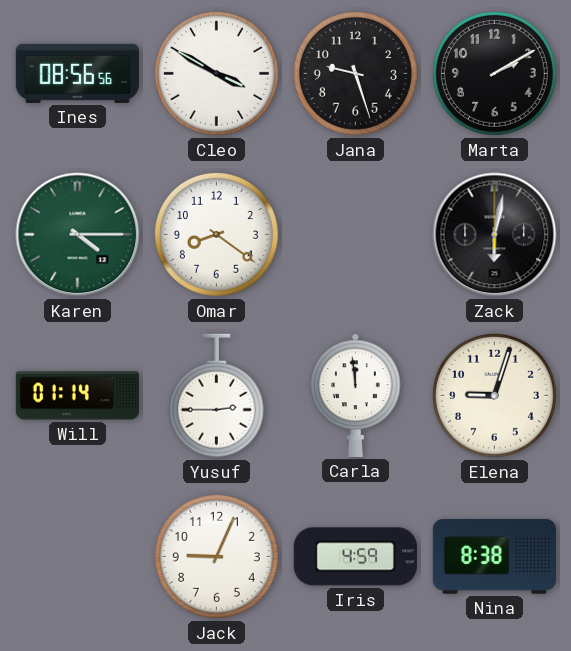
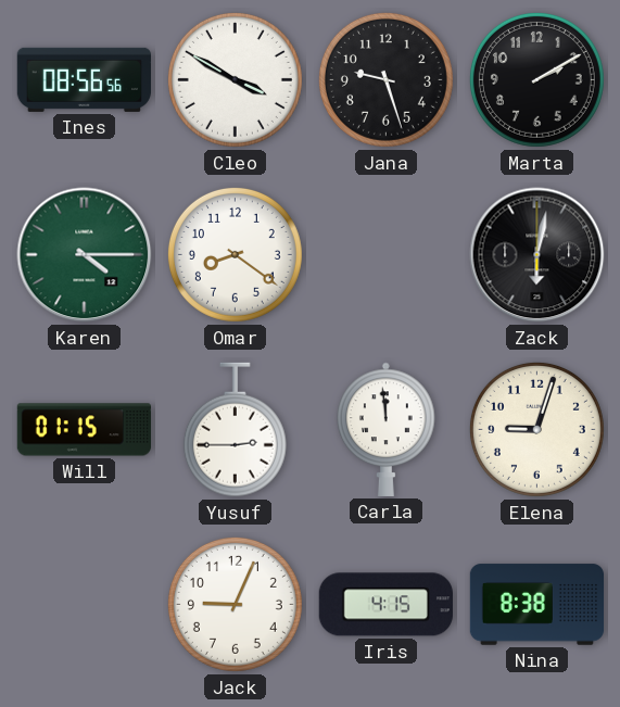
Will: 01:14 -> 01:15 (84, 430)
Iris: 4:59 -> 4:15 (385, 605)
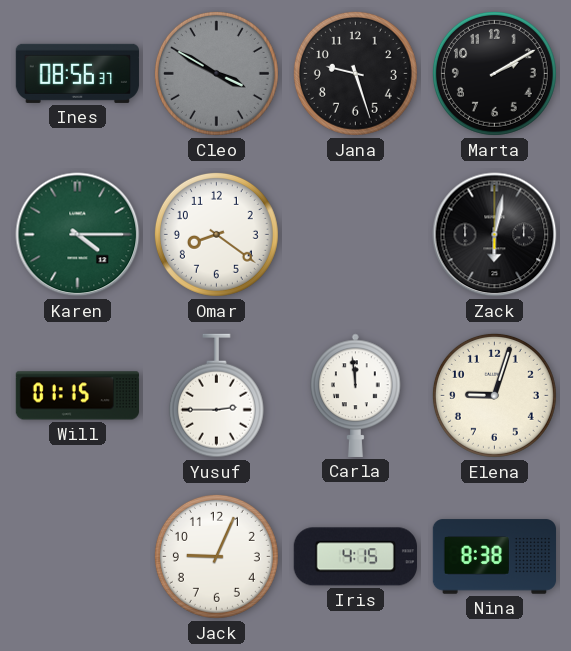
Ines: 08:56:56 -> 08:56:37 (77, 73)
Cleo dial: white -> grey (216, 73)
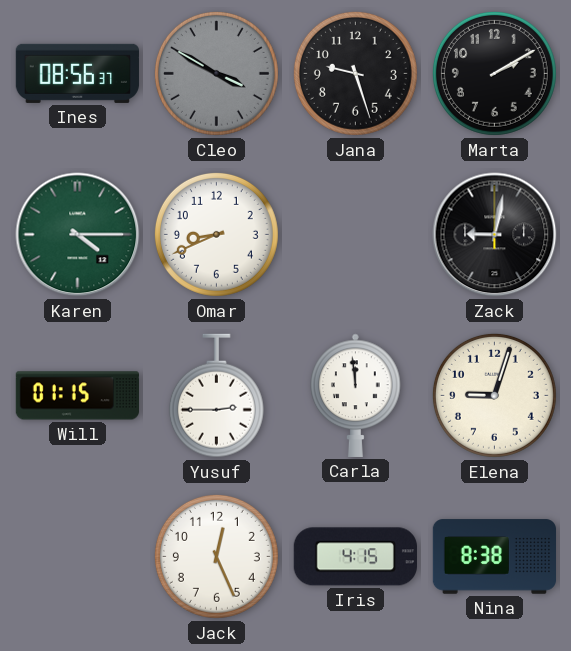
Omar: 8:21 -> 8:41 (216, 234)
Zack: 6:02 -> 9:02 (495, 235)
Jack: 9:04 -> 12:26 (216, 556)
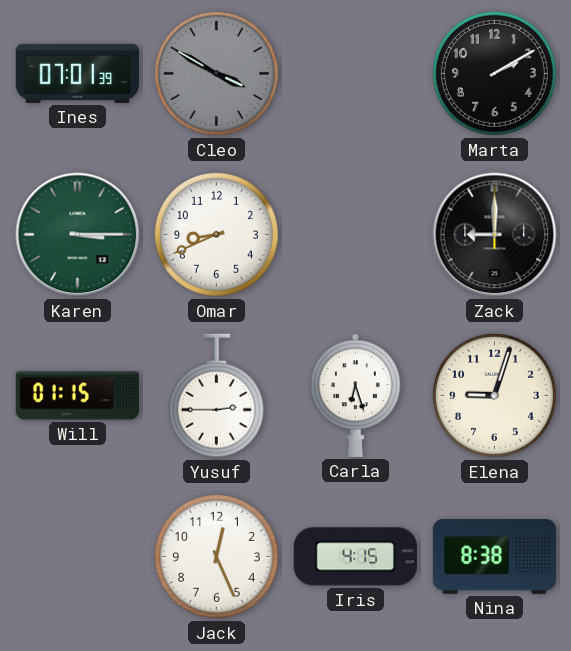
Ines: 08:56 -> 07:01 (77, 73)
Jana: 9:27 -> none (355, 73)
Karen: 4:15 -> 3:15 (78, 235)
Zack: 9:02 -> 9:00 (495, 235)
Carla: 11:59 -> 6:27 (356, 395)
